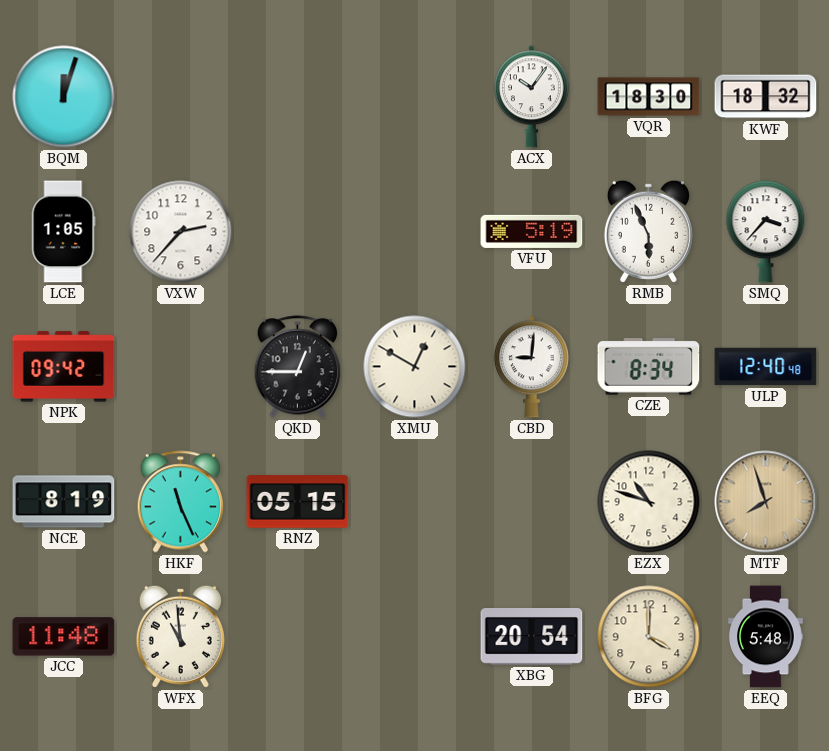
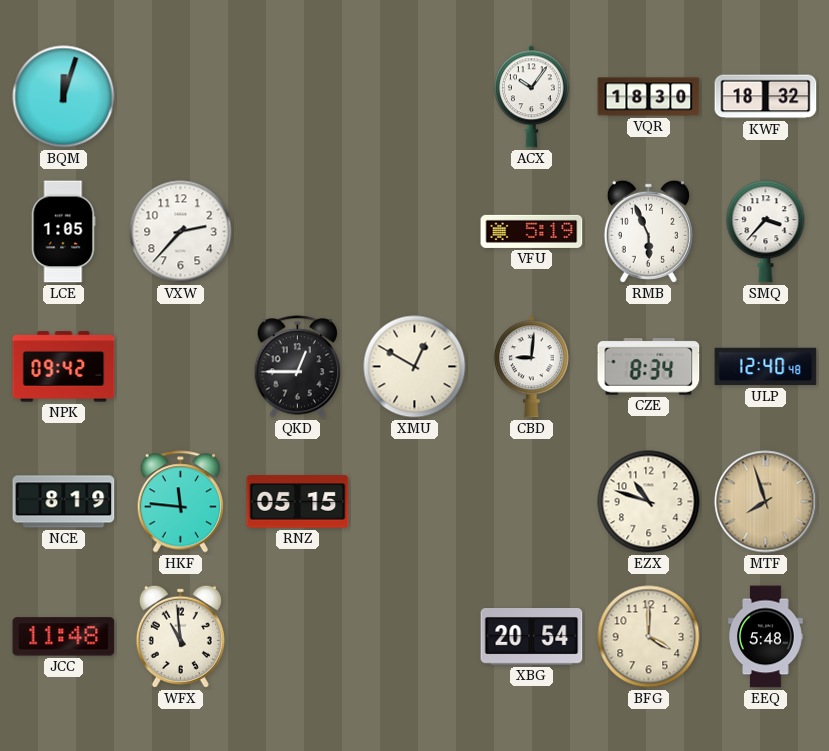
HKF: 11:26 -> 11:46 (181, 502)
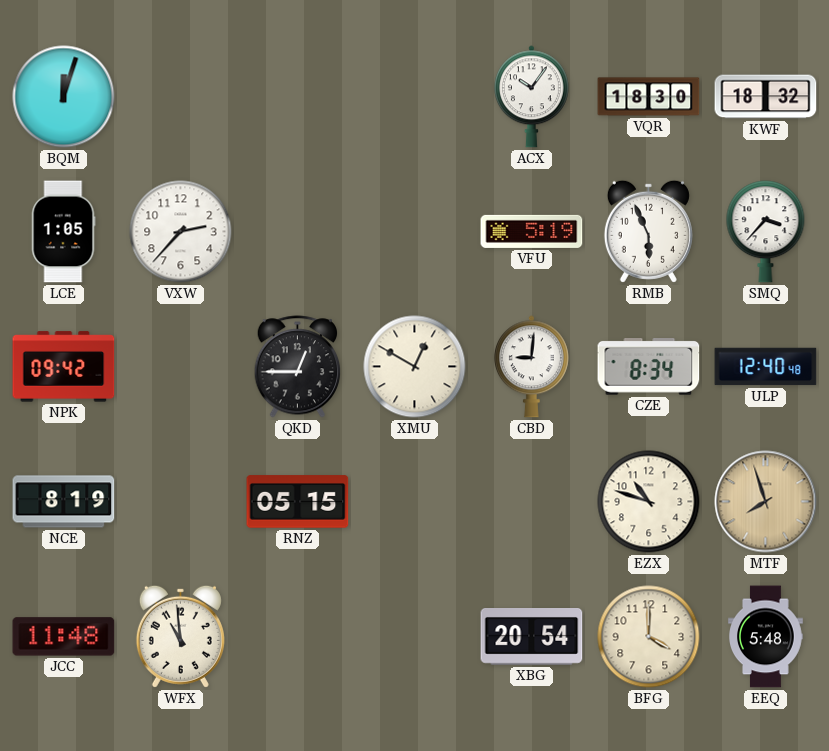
HKF: 11:46 -> none (181, 502)
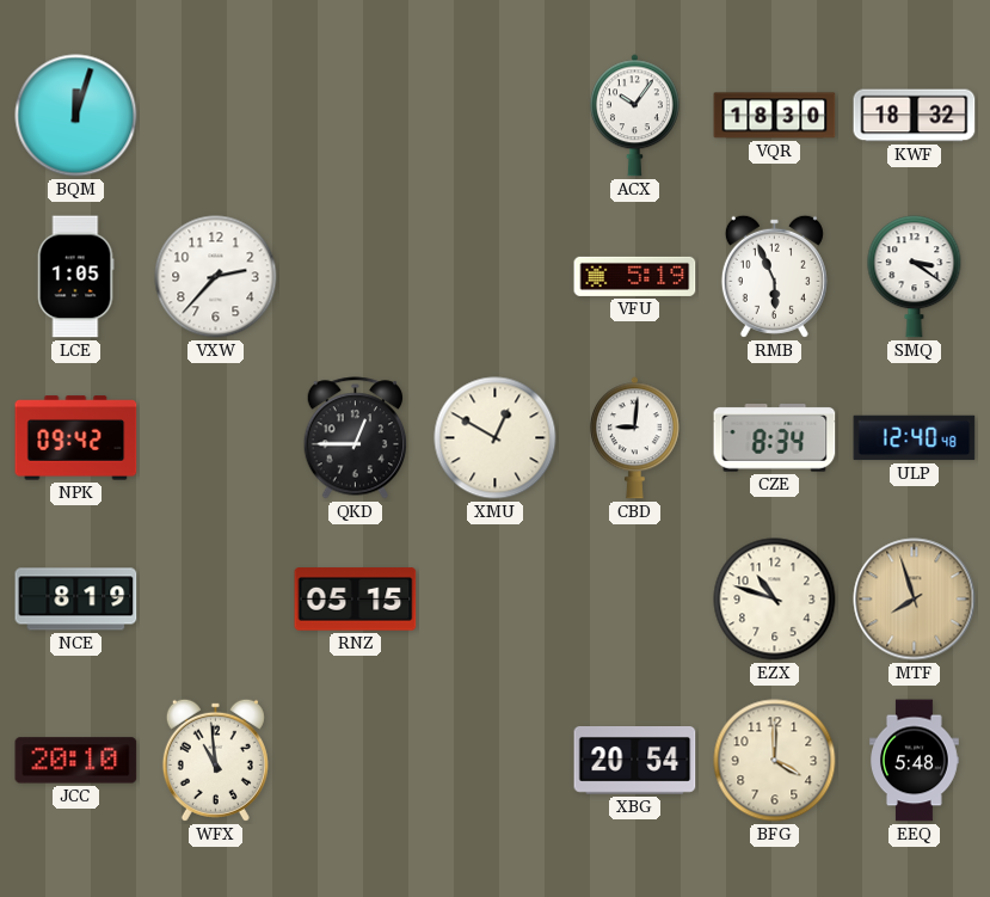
SMQ: 3:37 -> 3:21 (915, 277)
JCC: 11:48 -> 20:10 (76, 761)
